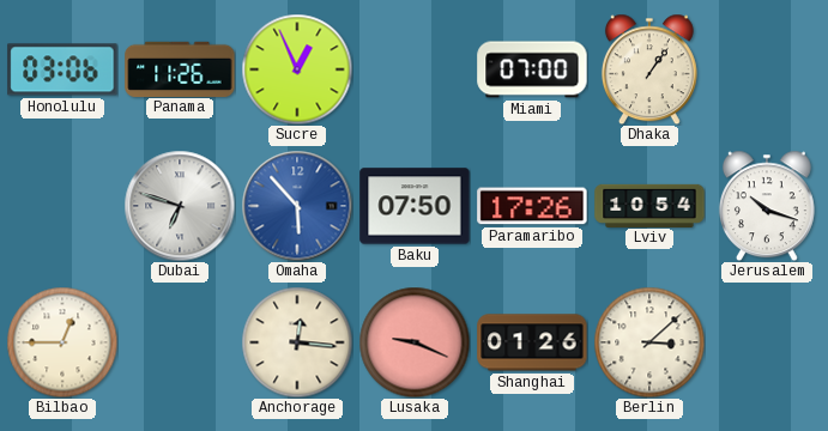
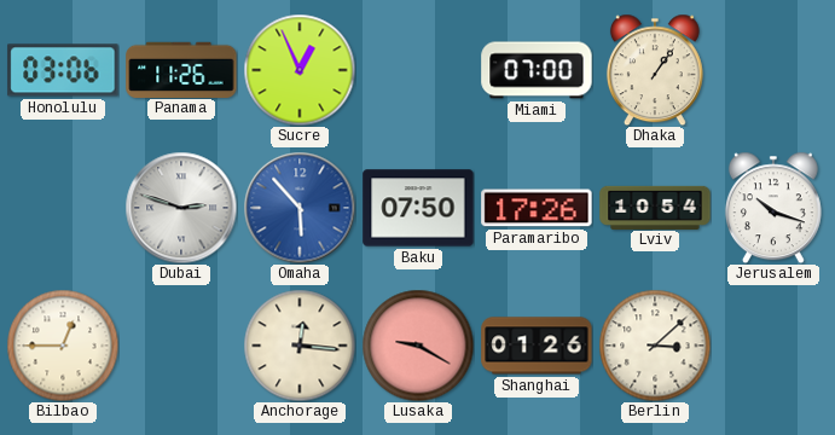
Dubai: 6:48 -> 2:48 (181, 208)
Lusaka: 9:19 -> 9:20 (418, 346)
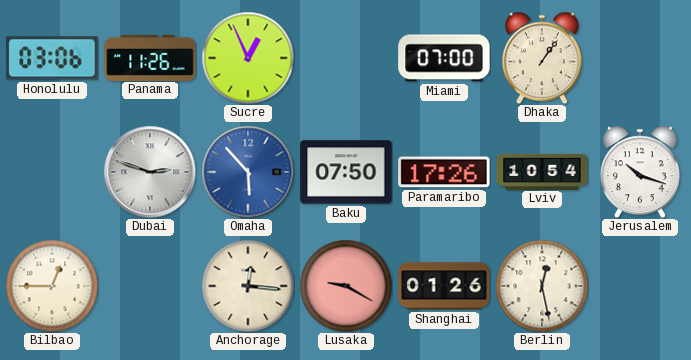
Berlin: 3:08 -> 12:28 (542, 286)
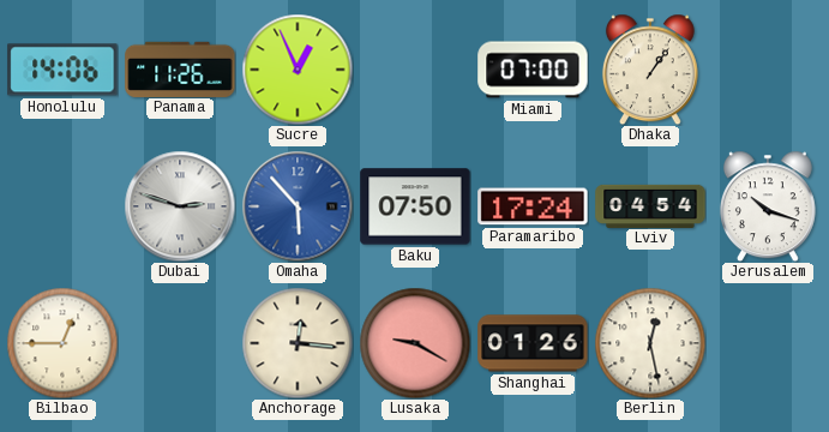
Honolulu: 03:06 -> 14:06 (62, 70)
Paramaribo: 17:26 -> 17:24 (533, 206)
Lviv: 10:54 -> 04:54 (650, 205)
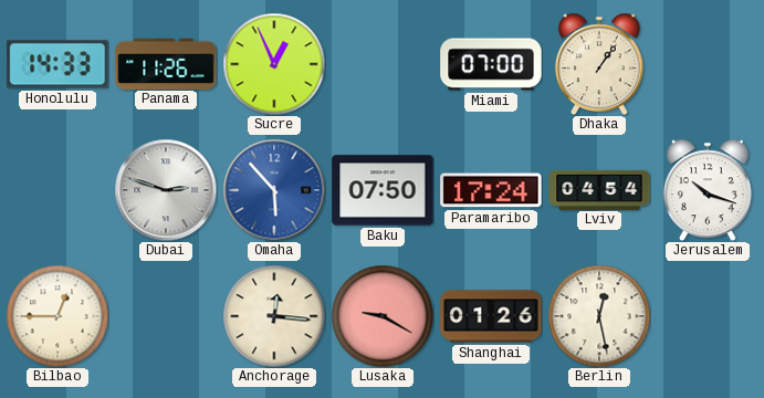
Honolulu: 14:06 -> 14:33 (57, 64)
